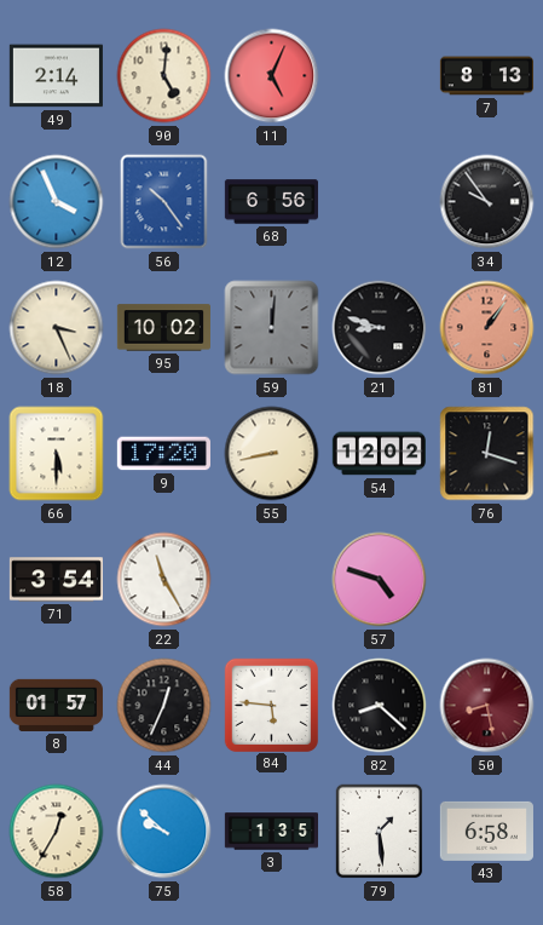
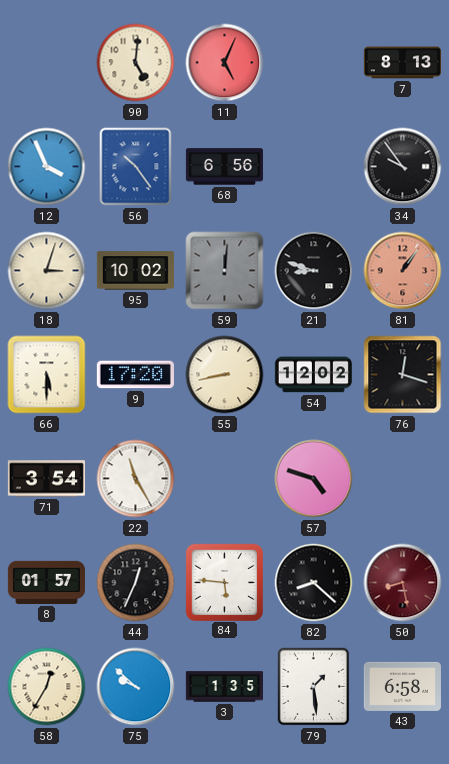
49: 2:14 -> none (56, 76)
18: 3:26 -> 3:03 (47, 271)
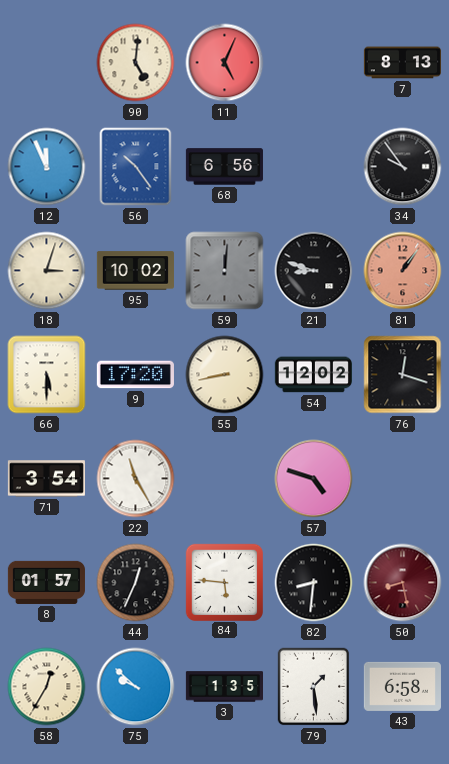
12: 3:56 -> 11:56 (47, 167)
82: 8:22 -> 8:31 (314, 583)
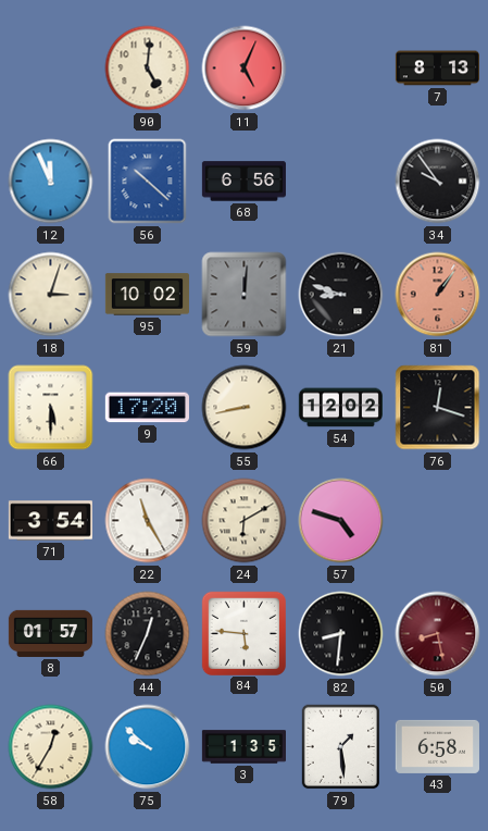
56: 10:24 -> 10:22 (148, 182)
24: none -> 6:10 (245, 521)
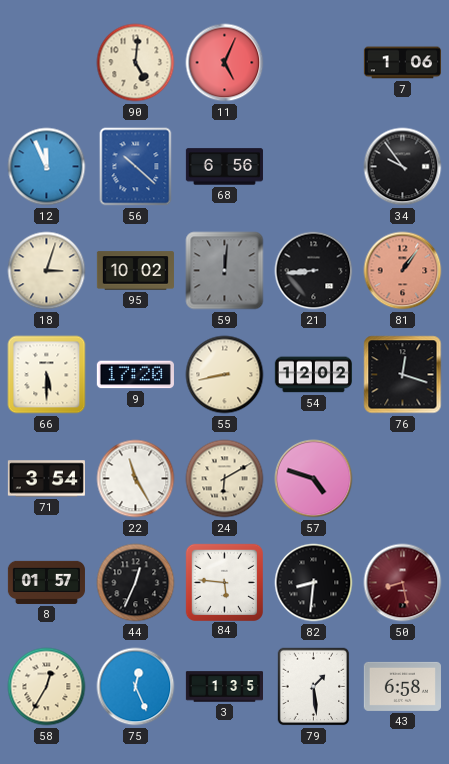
7: 8:13 -> 1:06 (402, 63)
21: 8:48 -> 8:44 (314, 271)
75: 9:52 -> 12:26 (136, 687)
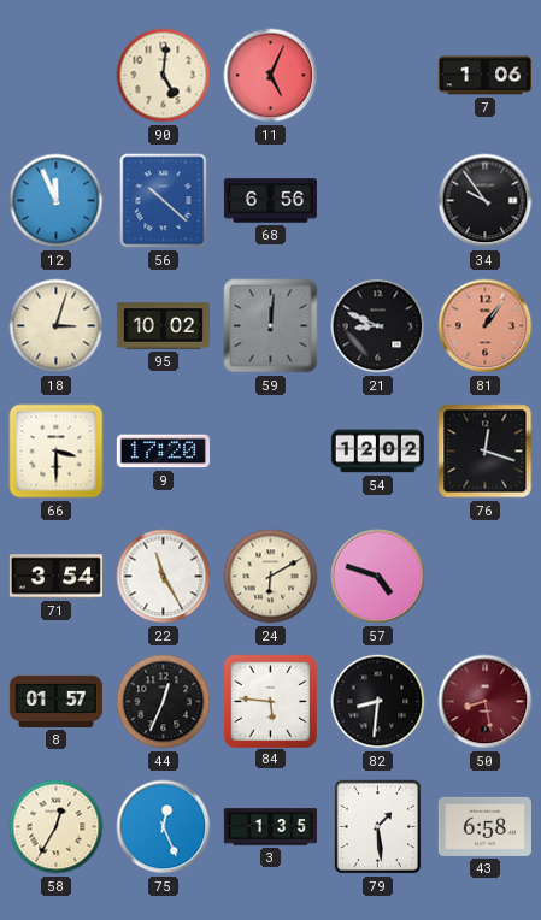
21: 8:44 -> 8:49 (378, 326)
66: 5:30 -> 3:30 (57, 452)
55: 8:43 -> none (225, 375)
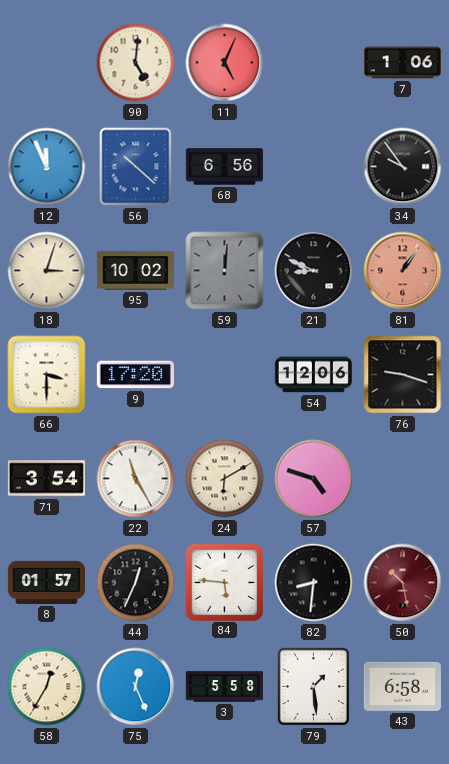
54: 12:02 -> 12:06 (313, 375)
76: 12:18 -> 9:18 (403, 375)
50: 8:28 -> 10:28 (403, 583)
3: 1:35 -> 5:58 (224, 687)
